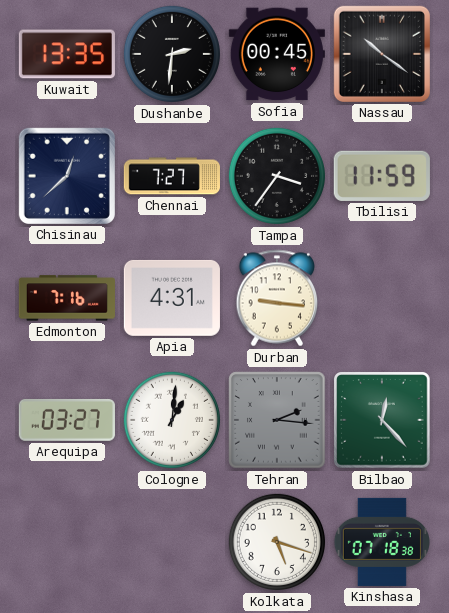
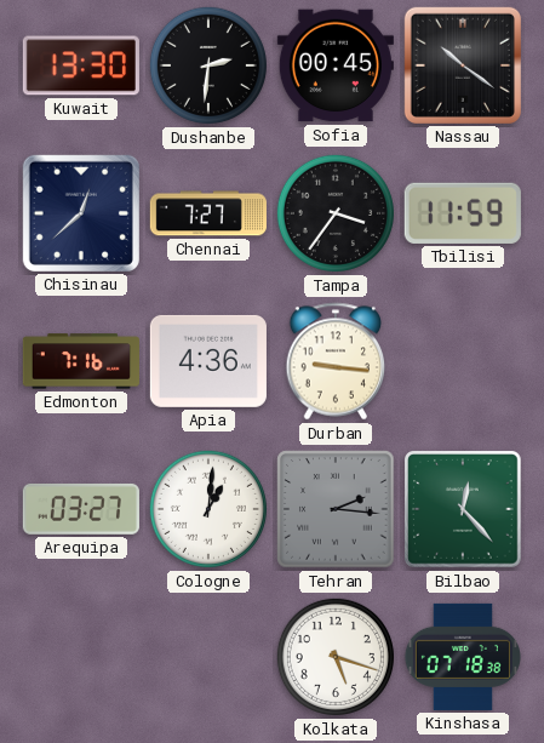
Kuwait: 13:35 -> 13:30 (81, 65)
Apia: 4:31 -> 4:36 (208, 361)
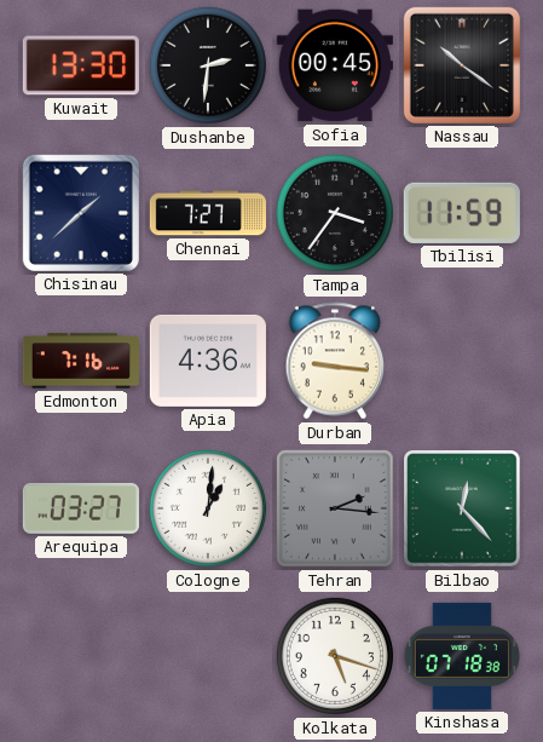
Chisinau: 12:38 -> 1:38 (81, 213)
